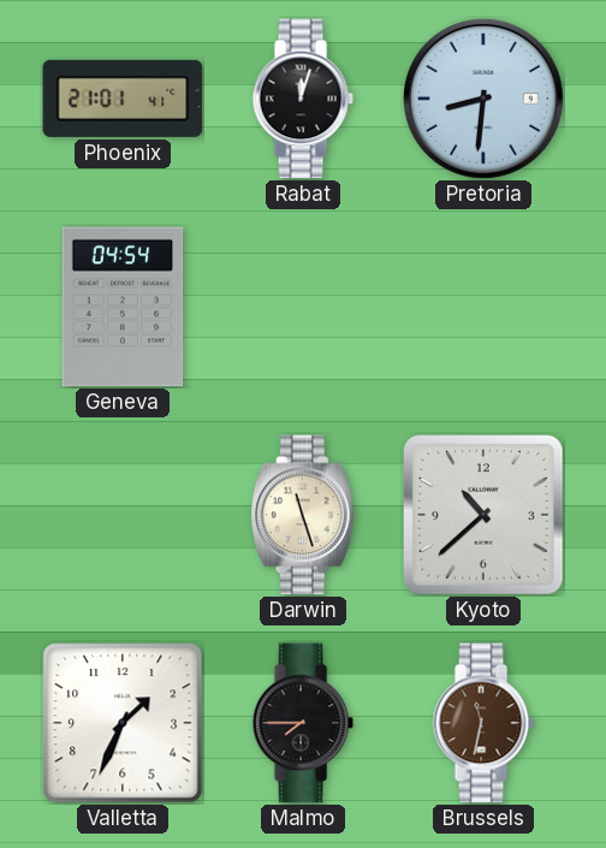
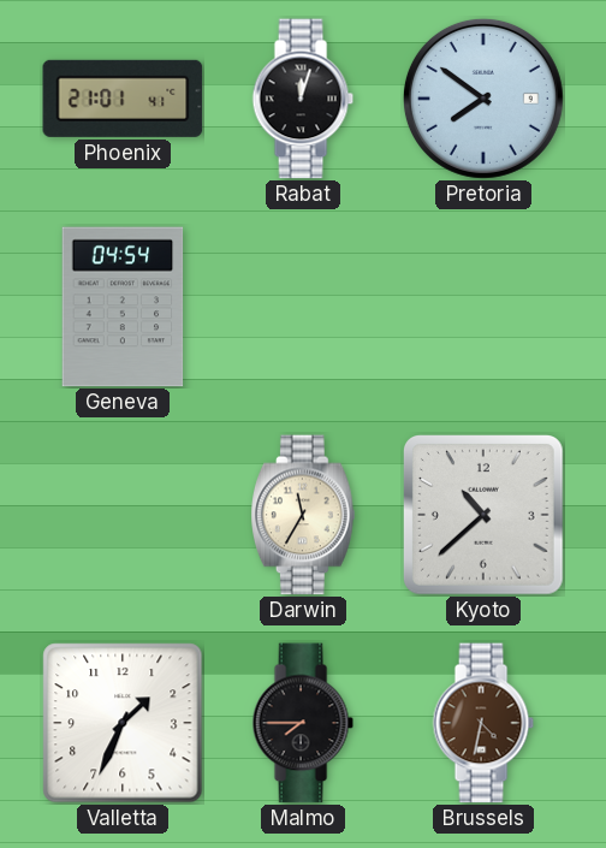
Pretoria: 8:31 -> 7:51 (483, 99)
Darwin: 11:27 -> 11:35 (304, 515)
Brussels: 11:32 -> 4:32 (483, 723)
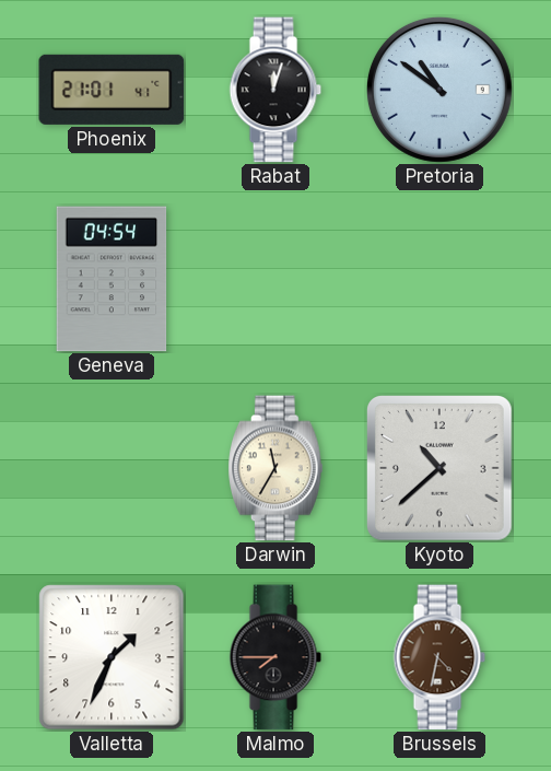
Pretoria: 7:51 -> 10:51 (439, 90)
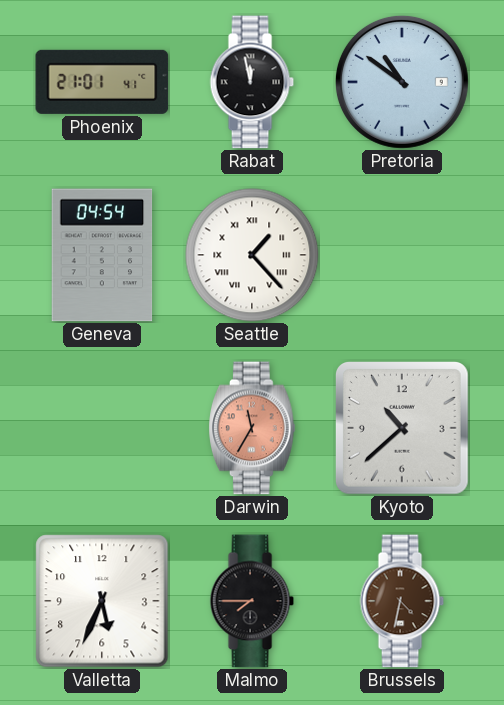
Rabat: 12:03 -> 11:58 (252, 82)
Seattle: none -> 1:23 (252, 255)
Darwin dial: cream -> salmon (253, 428)
Valletta: 1:34 -> 5:34 (102, 601)
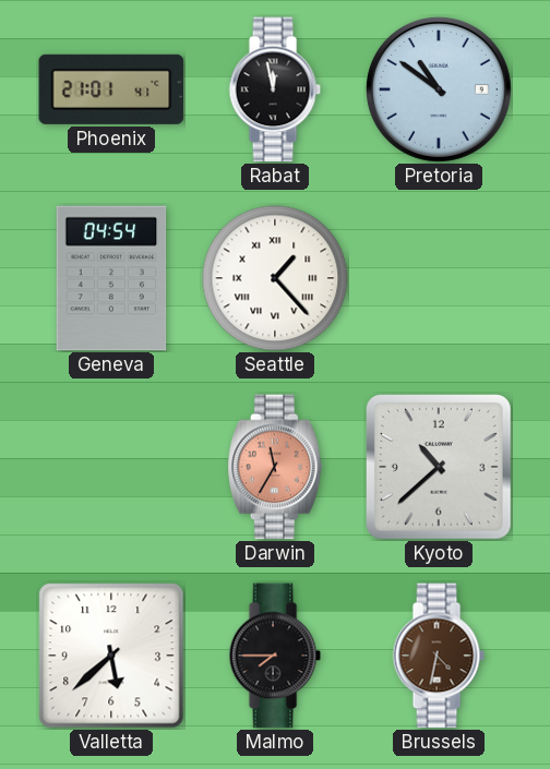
Valletta: 5:34 -> 5:38 (111, 656)
